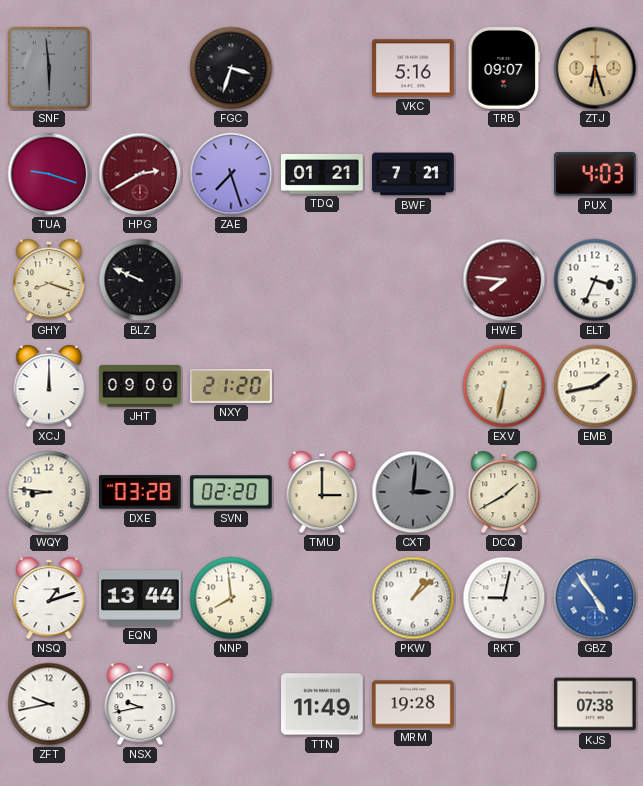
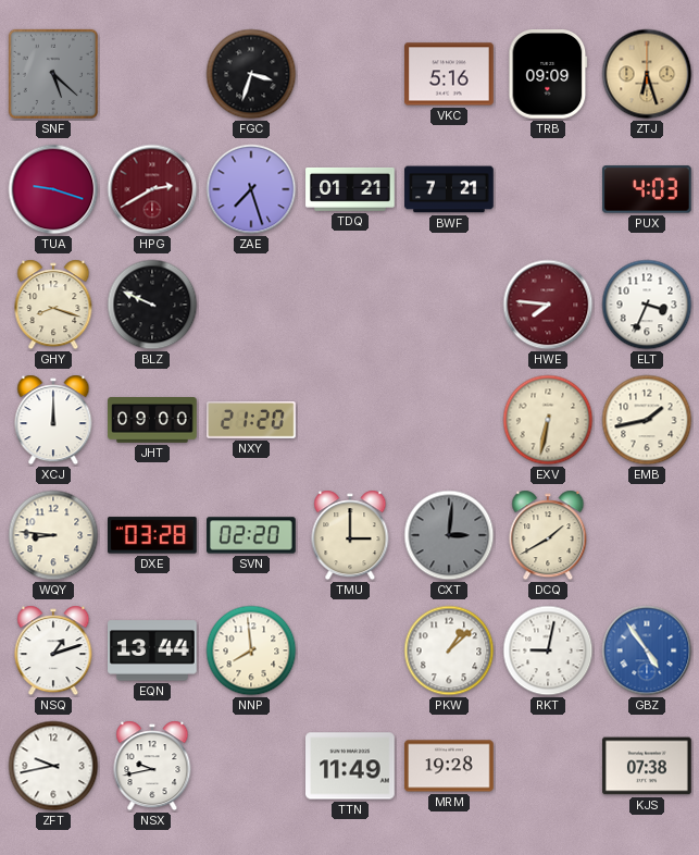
SNF: 5:59 -> 5:22 (53, 74)
TRB: 09:07 -> 09:09 (548, 75)
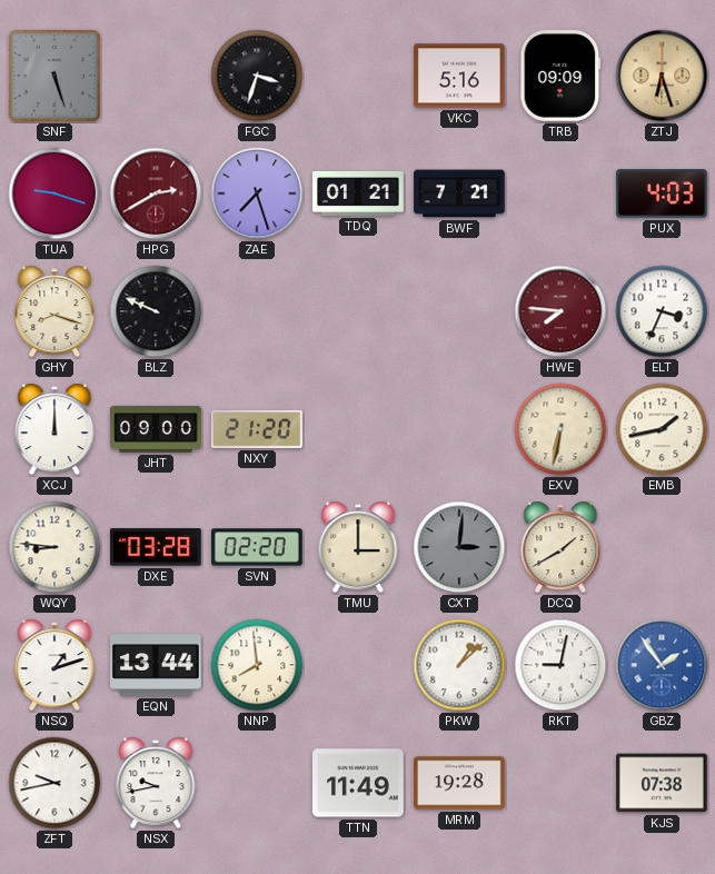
SNF: 5:22 -> 5:27 (54, 76)
GBZ: 4:54 -> 1:54 (662, 665)
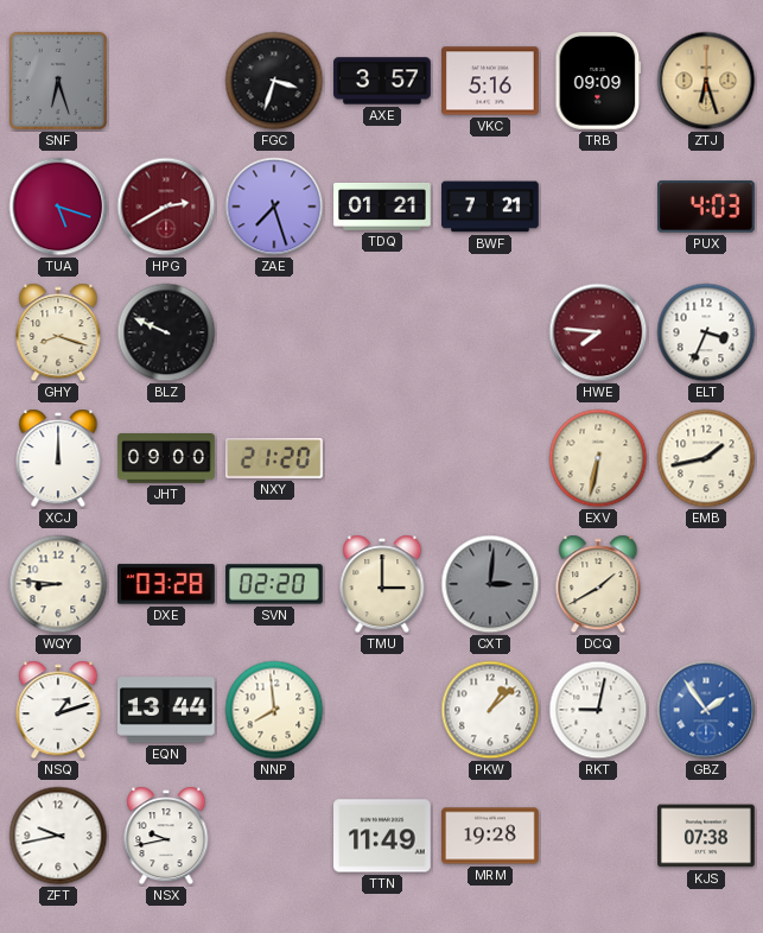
SNF: 5:27 -> 6:27 (58, 81)
AXE: none -> 3:57 (382, 81)
TUA: 9:18 -> 5:18 (58, 207)
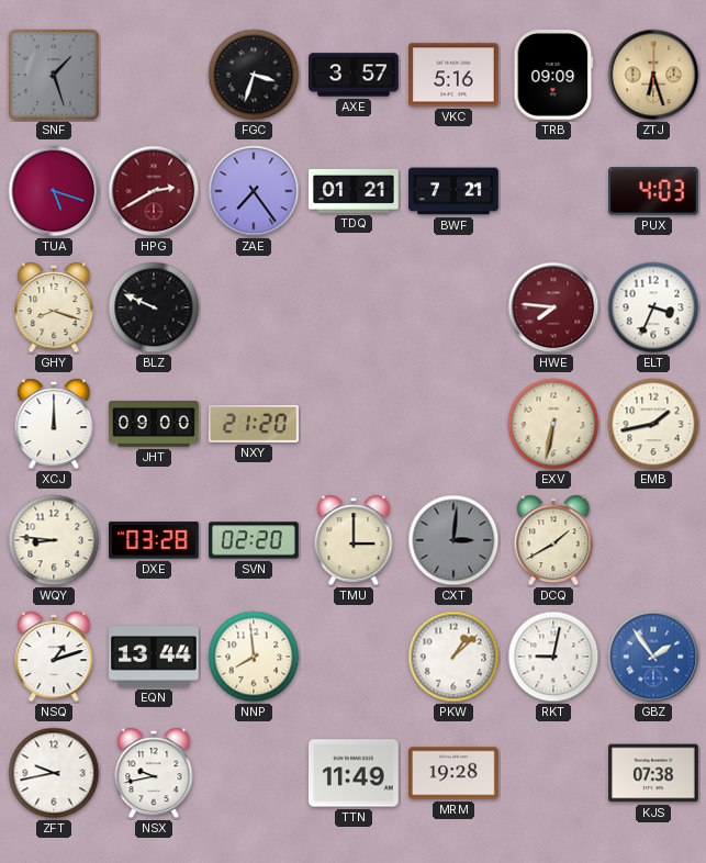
SNF: 6:27 -> 1:27 (54, 75)
ZAE: 7:27 -> 7:24 (254, 191)
